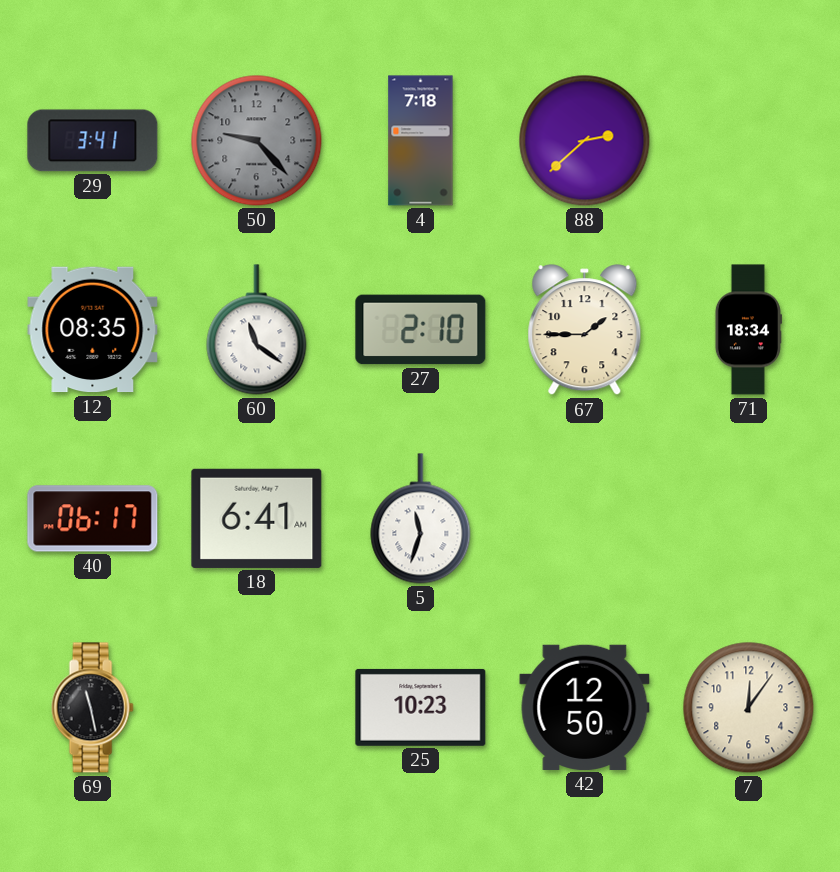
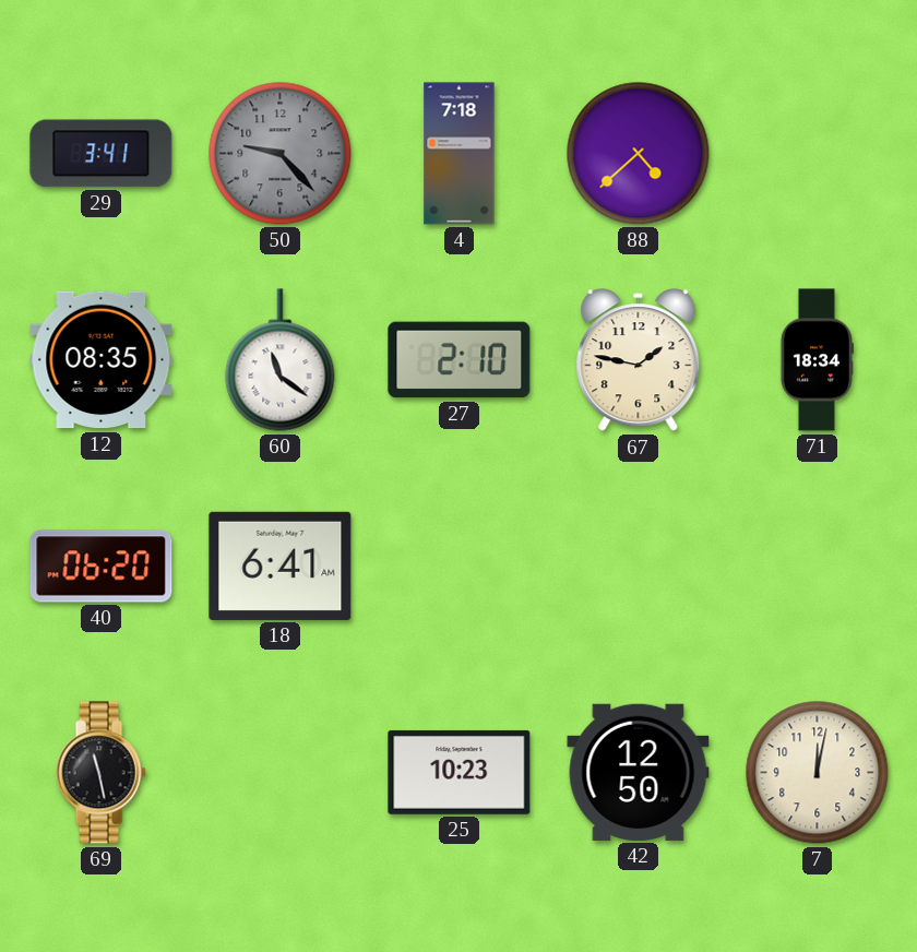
88: 2:38 -> 4:38 (639, 154)
67: 1:45 -> 1:47 (639, 360)
40: 06:17 -> 06:20 (102, 567)
5: 11:33 -> none (421, 519)
7: 12:06 -> 12:02 (818, 773)
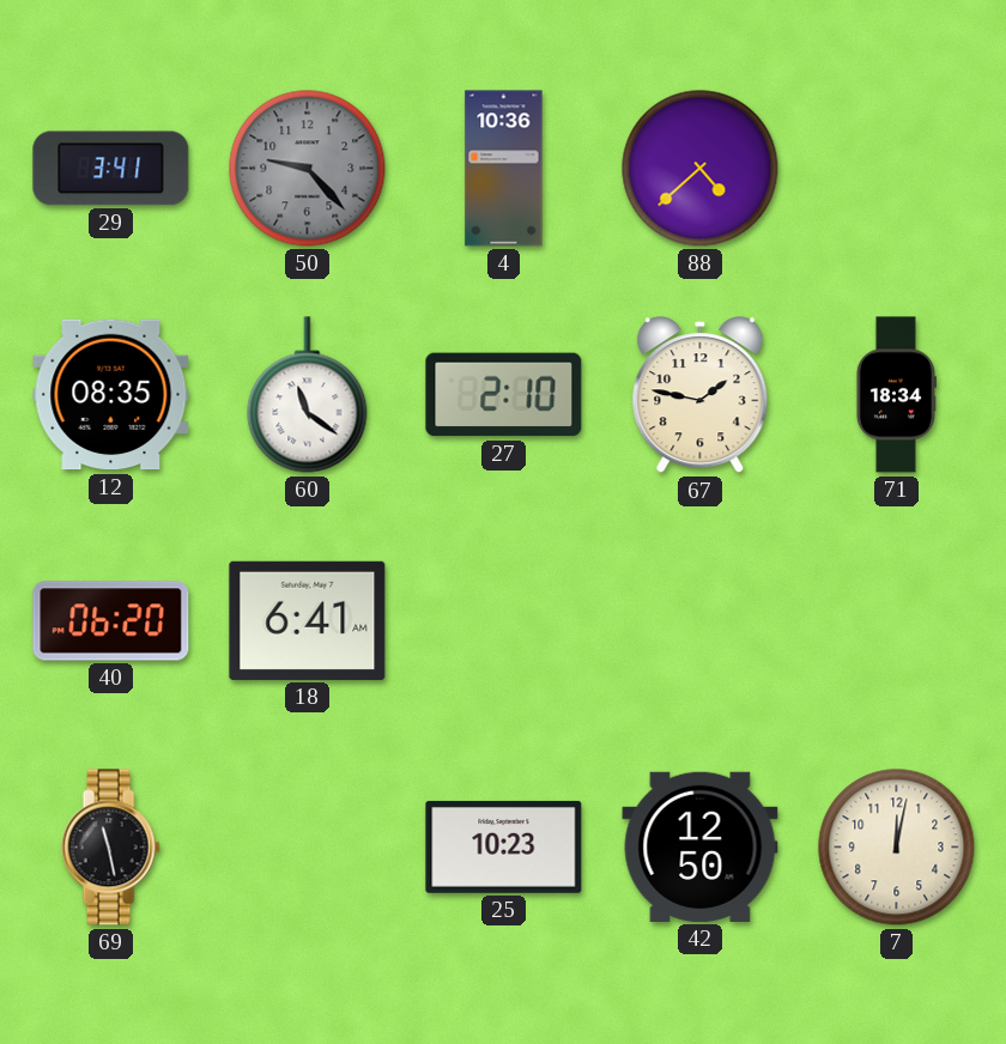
4: 7:18 -> 10:36 (504, 169)
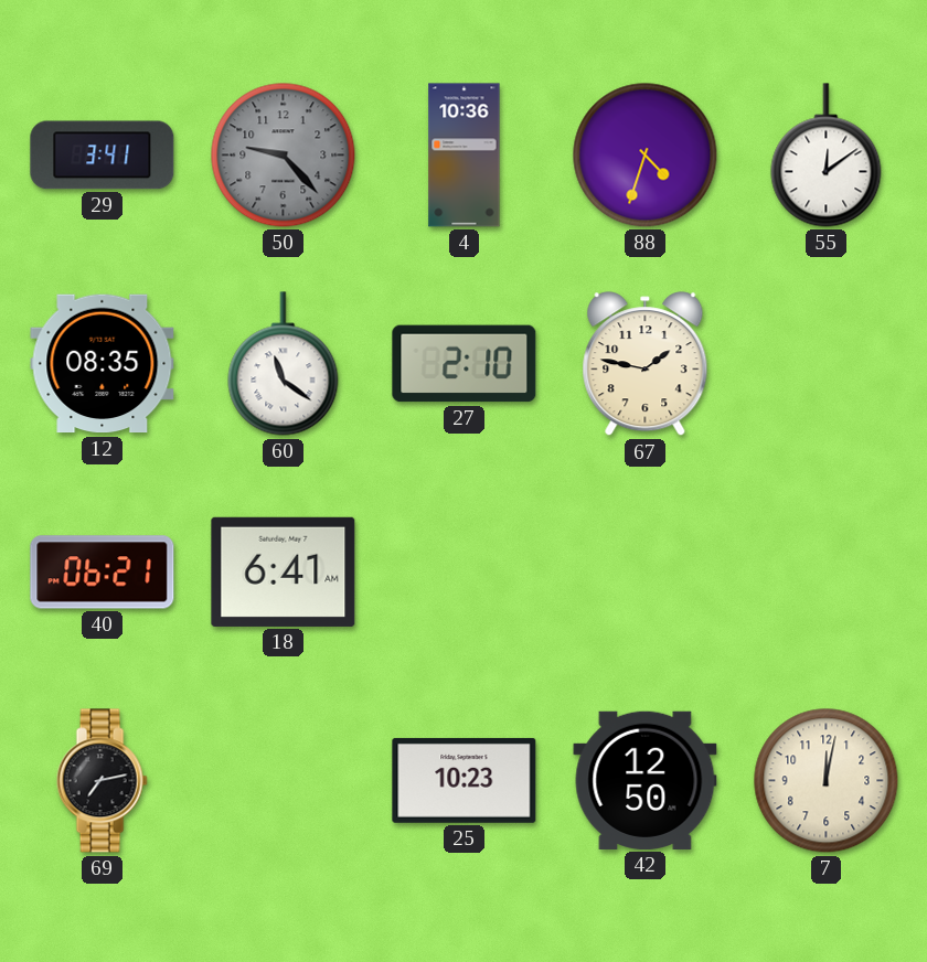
88: 4:38 -> 4:33 (646, 156)
55: none -> 12:09 (827, 156)
71: 18:34 -> none (896, 395)
40: 06:20 -> 06:21 (103, 573)
69: 11:28 -> 7:13 (102, 781)
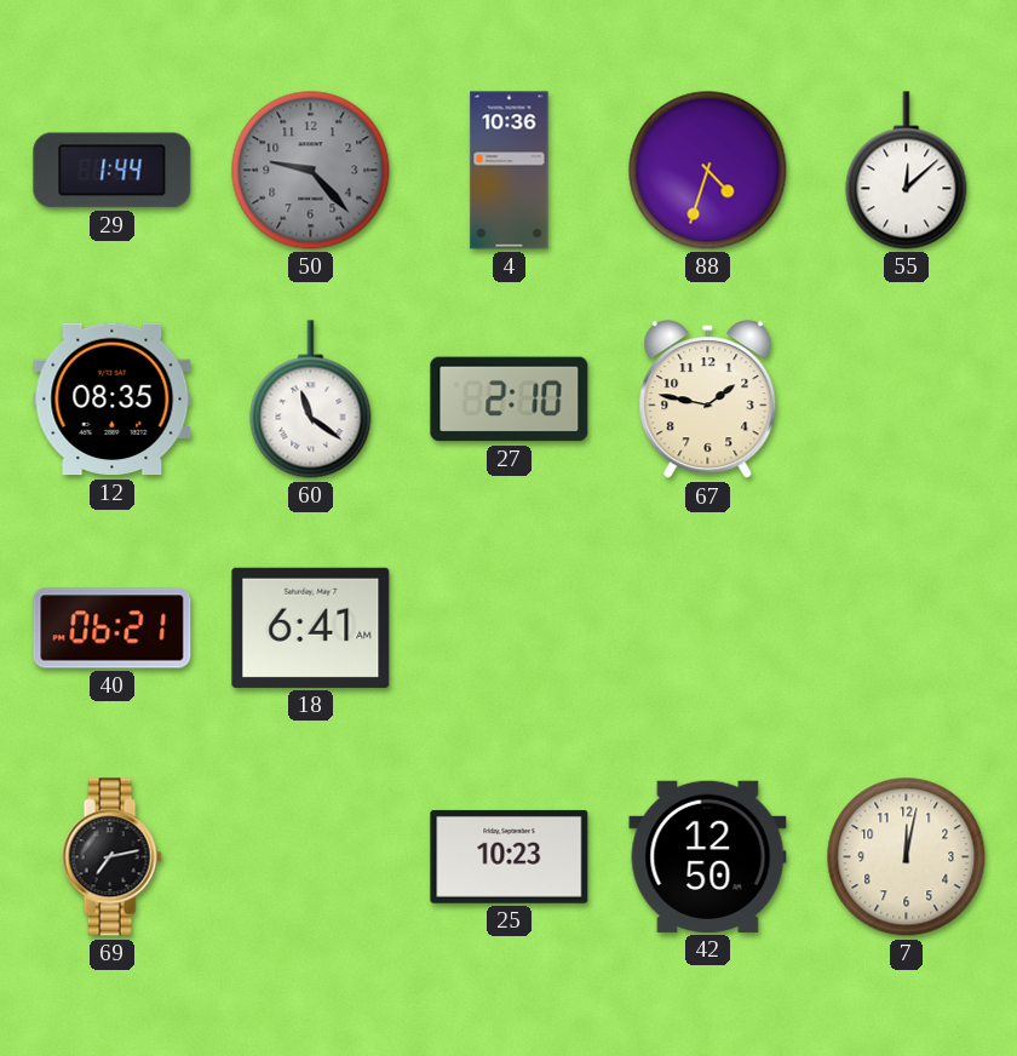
29: 3:41 -> 1:44 (113, 171)
55: 12:09 -> 12:08 (907, 171)
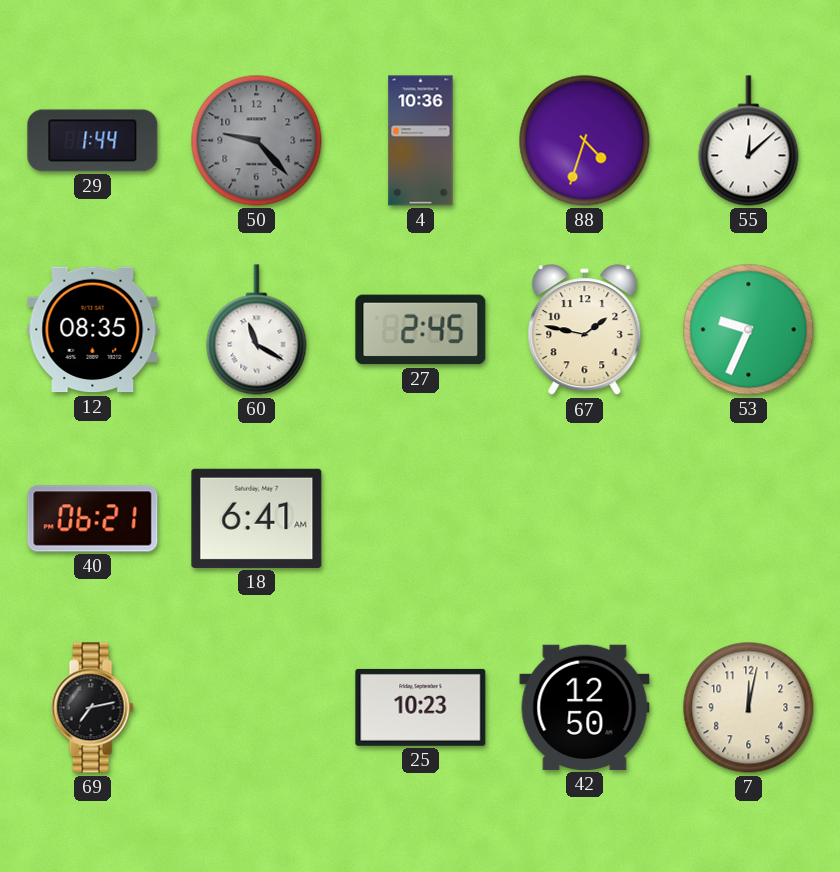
60: 11:21 -> 11:20 (257, 330)
27: 2:10 -> 2:45 (421, 330)
53: none -> 9:34 (749, 330)
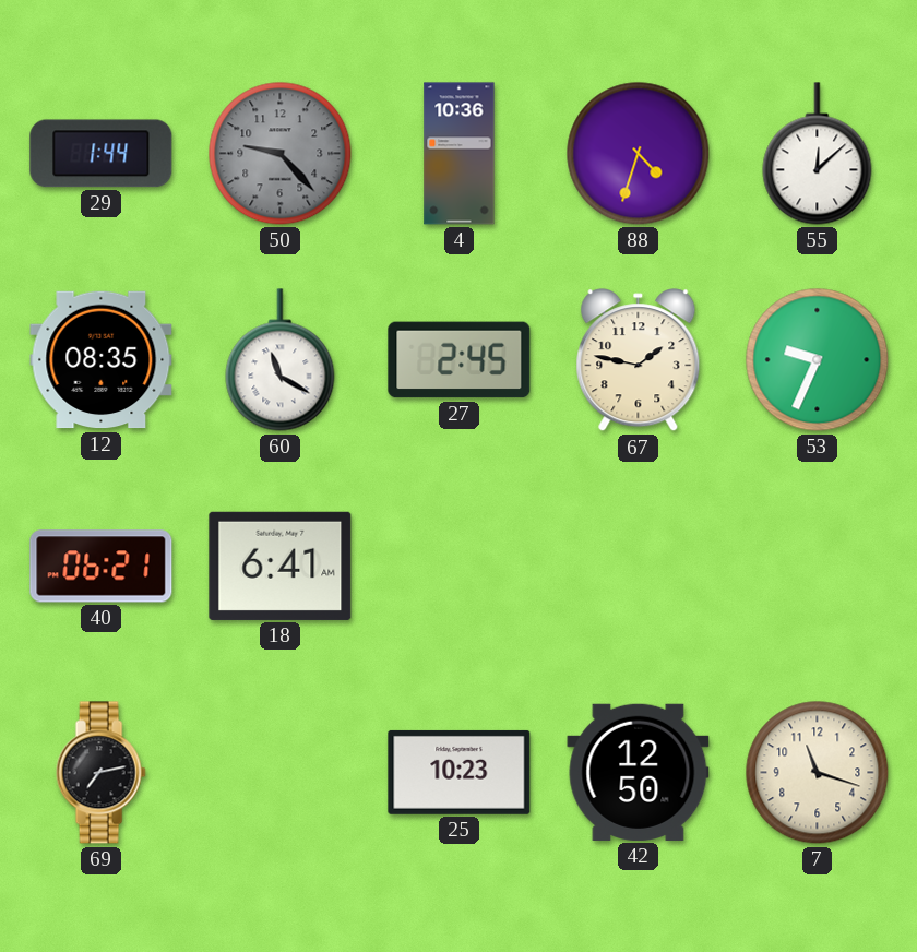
7: 12:02 -> 11:18 (818, 773)
